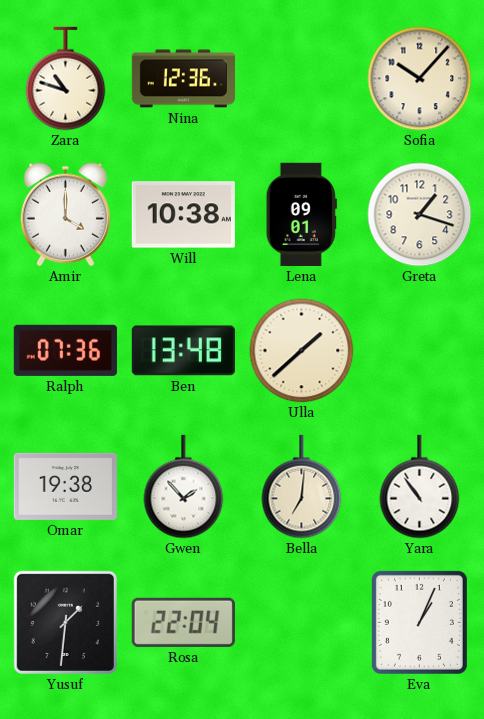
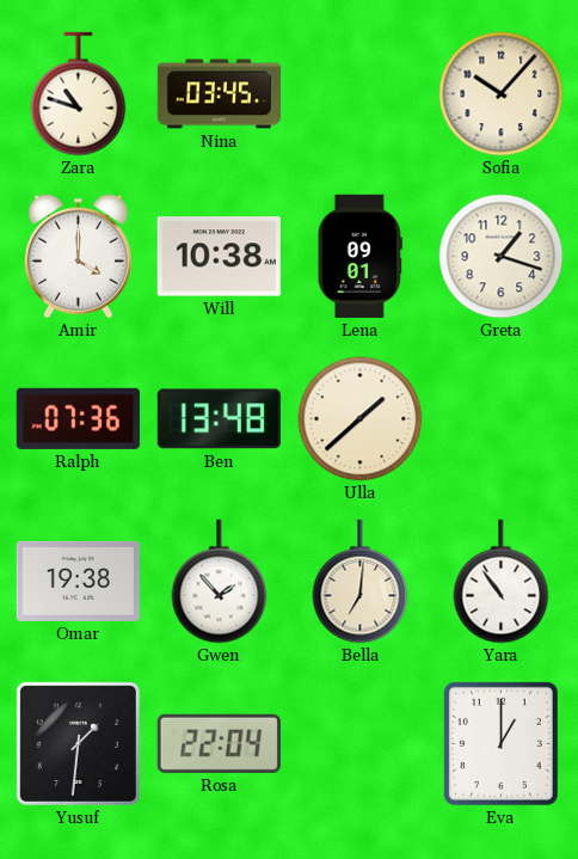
Nina: 12:36 -> 03:45 (219, 94)
Eva: 1:04 -> 1:00 (500, 743)
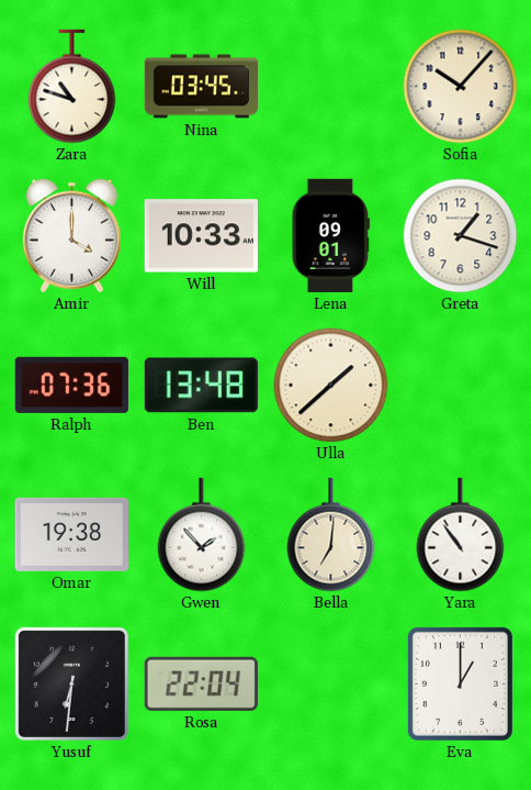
Will: 10:38 -> 10:33 (201, 236)
Yusuf: 1:31 -> 6:31 (71, 683)
